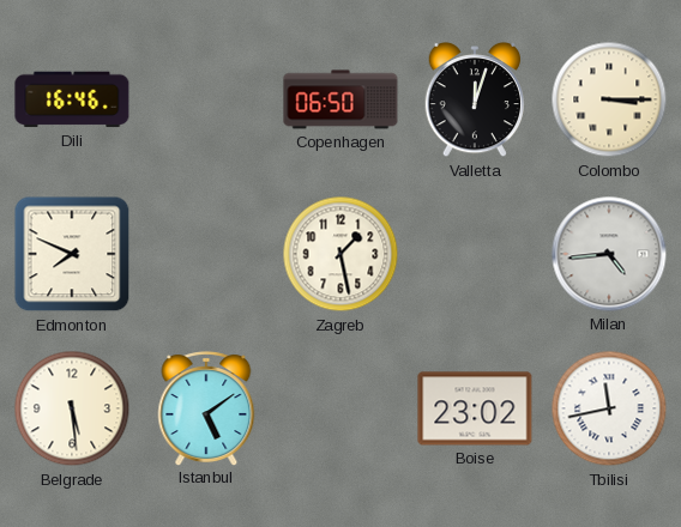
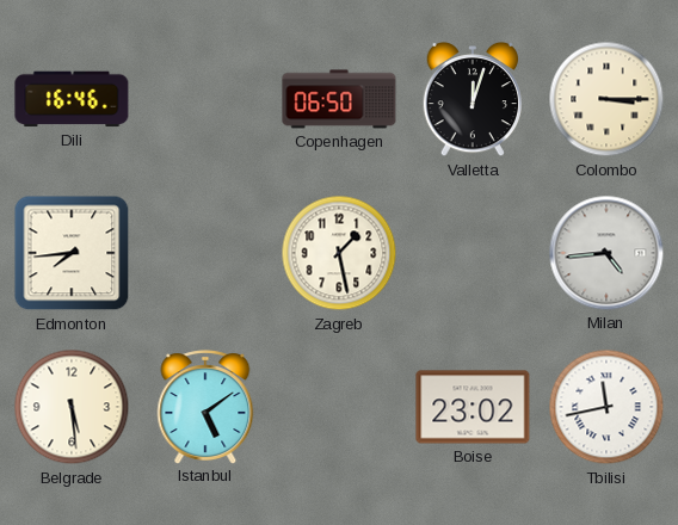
Edmonton: 7:49 -> 7:44 (72, 253)
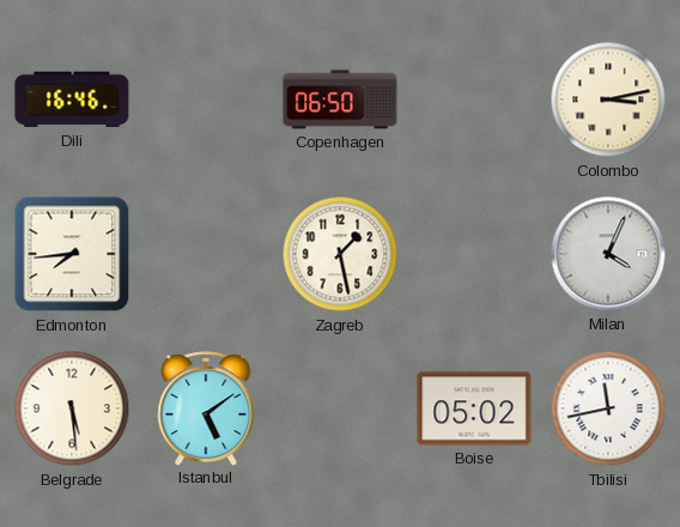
Valletta: 12:03 -> none (471, 99)
Colombo: 3:15 -> 3:13 (608, 99)
Milan: 4:44 -> 4:04 (608, 254)
Boise: 23:02 -> 05:02 (474, 408)
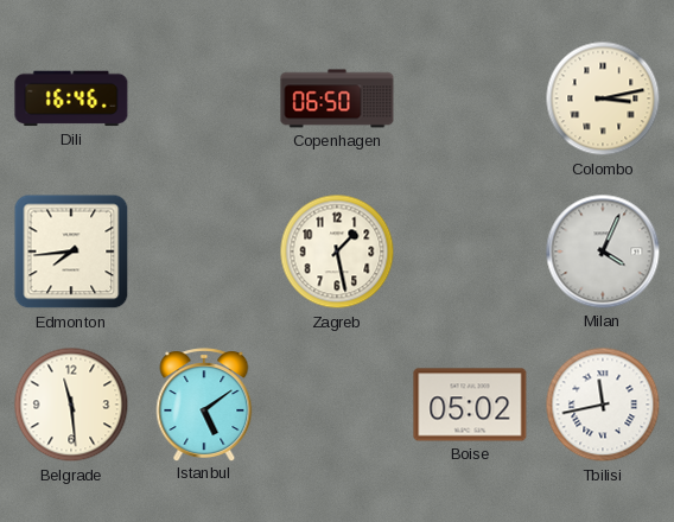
Belgrade: 5:29 -> 11:29 (71, 405)
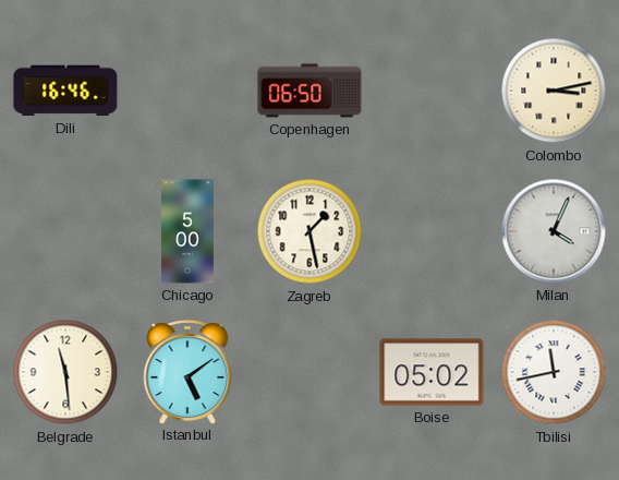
Edmonton: 7:44 -> none (71, 252)
Chicago: none -> 5:00 (187, 231)
